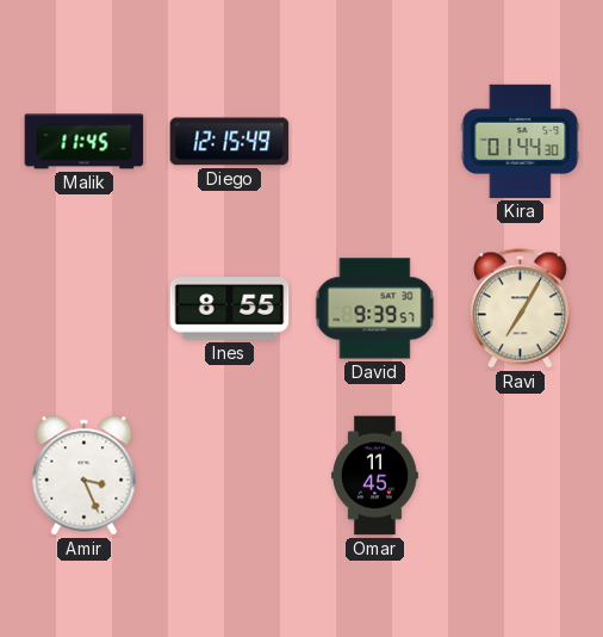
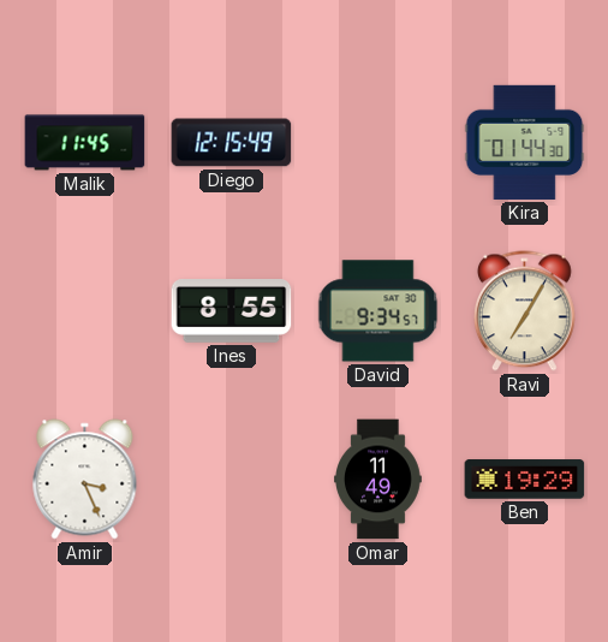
David: 9:39 -> 9:34 (378, 311)
Omar: 11:45 -> 11:49 (378, 480)
Ben: none -> 19:29 (525, 480)
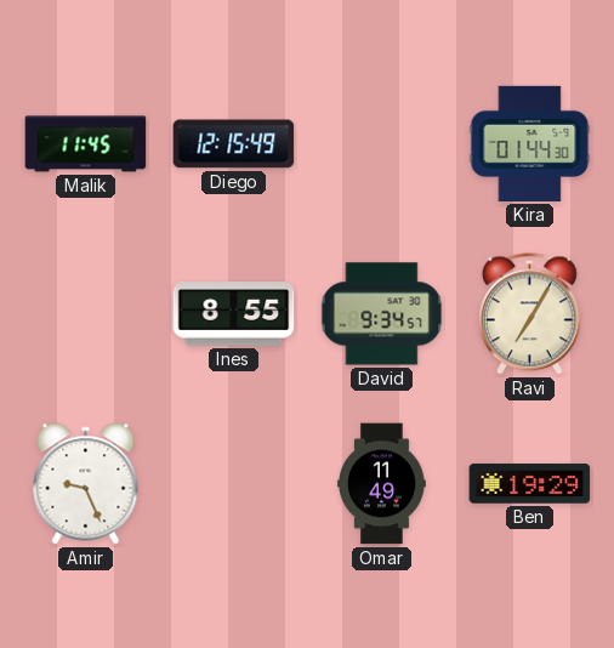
Amir: 3:26 -> 9:26 (86, 484)
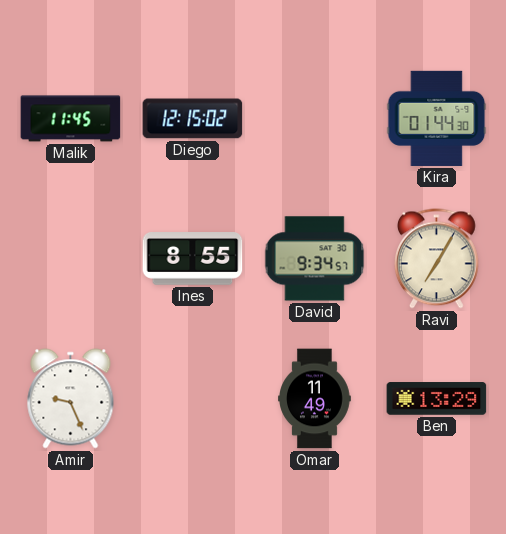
Diego: 12:15:49 -> 12:15:02 (193, 119)
Ben: 19:29 -> 13:29 (437, 399)
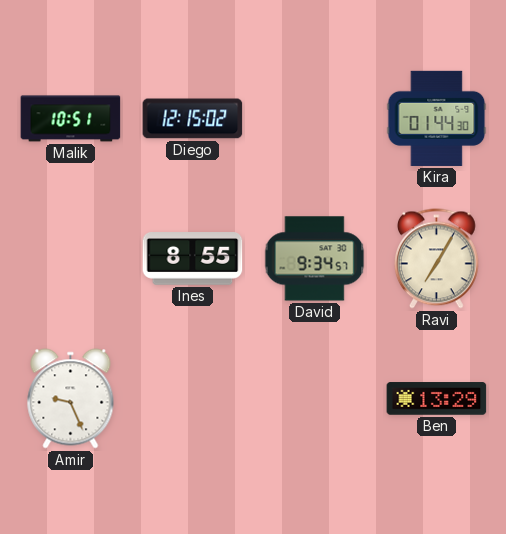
Malik: 11:45 -> 10:51 (71, 119)
Omar: 11:49 -> none (315, 399)
